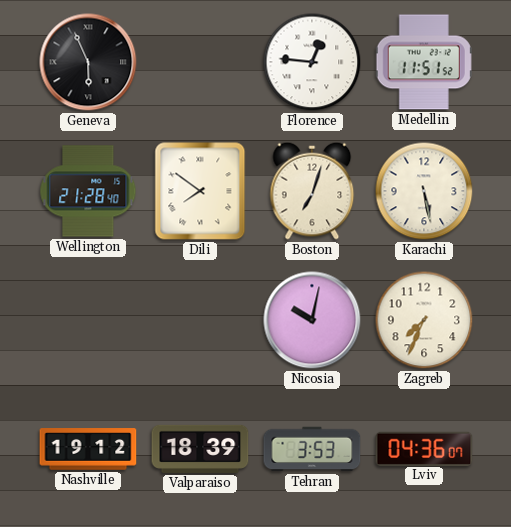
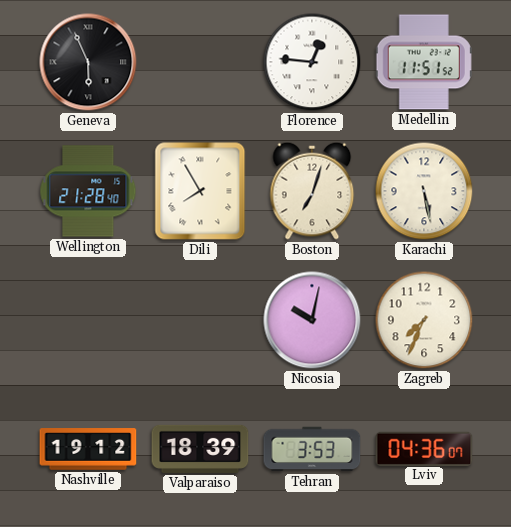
Dili: 7:51 -> 7:55 (200, 191)
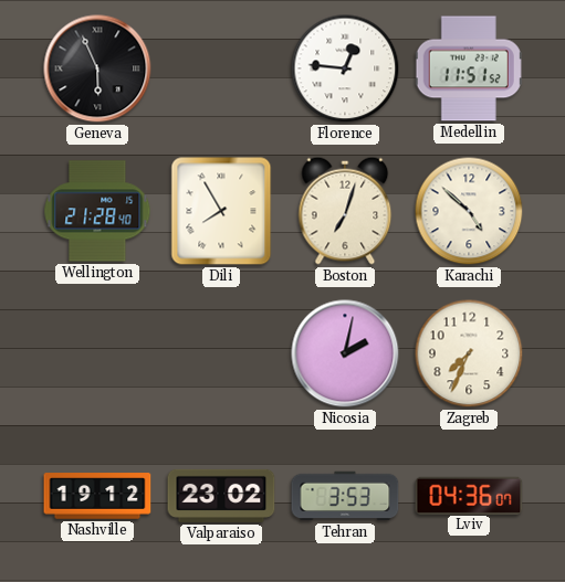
Karachi: 5:28 -> 4:52 (469, 211)
Nicosia: 10:02 -> 2:02 (345, 353)
Valparaiso: 18:39 -> 23:02 (221, 496)
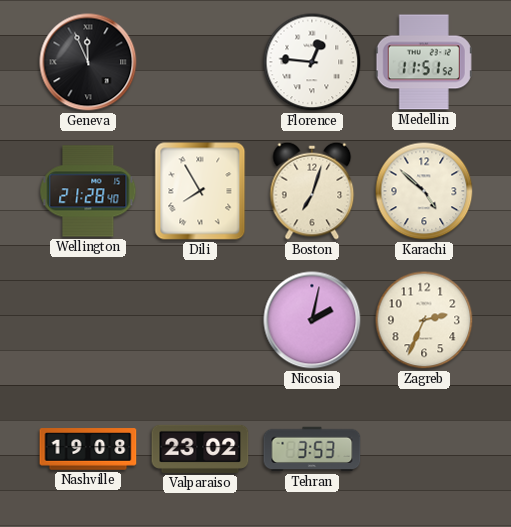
Geneva: 5:56 -> 11:56 (88, 62)
Zagreb: 7:34 -> 2:34 (424, 320)
Nashville: 19:12 -> 19:08 (88, 449)
Lviv: 04:36 -> none (469, 495)
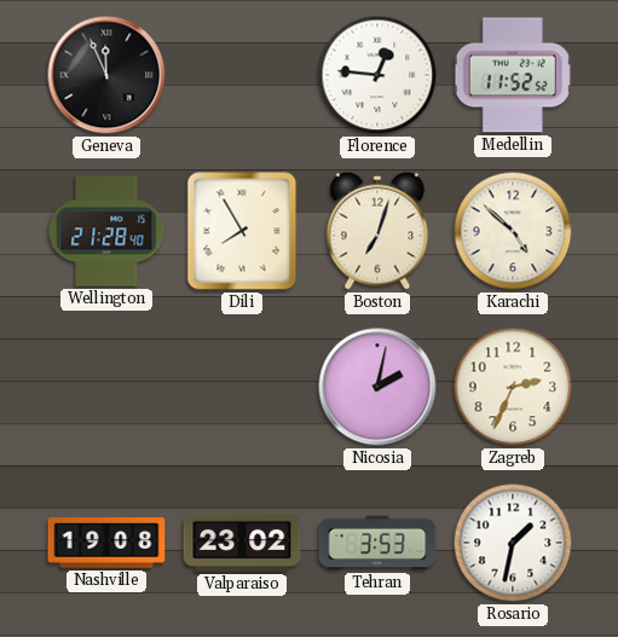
Medellin: 11:51 -> 11:52 (513, 75)
Rosario: none -> 1:32 (513, 543)
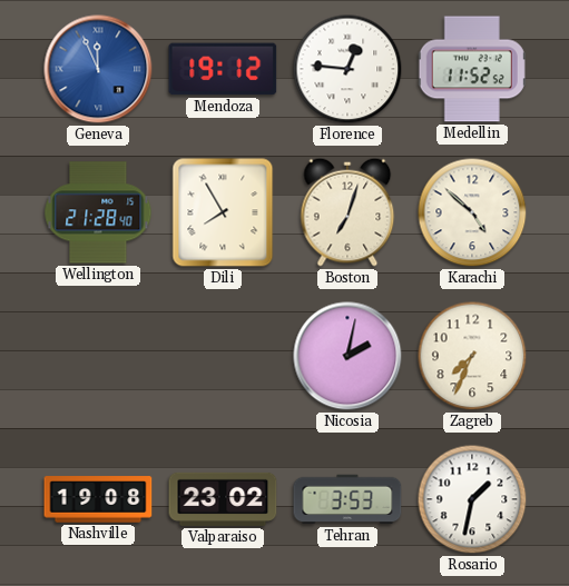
Geneva dial: black -> blue (98, 69)
Mendoza: none -> 19:12 (223, 69)
Zagreb: 2:34 -> 7:34 (472, 356)
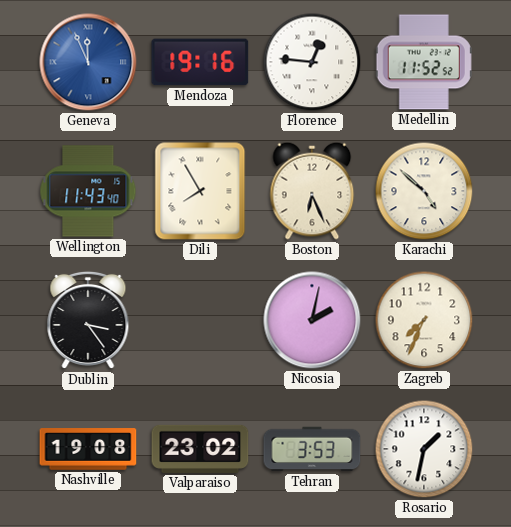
Mendoza: 19:12 -> 19:16 (200, 62)
Wellington: 21:28 -> 11:43 (88, 191)
Boston: 7:03 -> 6:26 (312, 191)
Dublin: none -> 3:24 (88, 320)
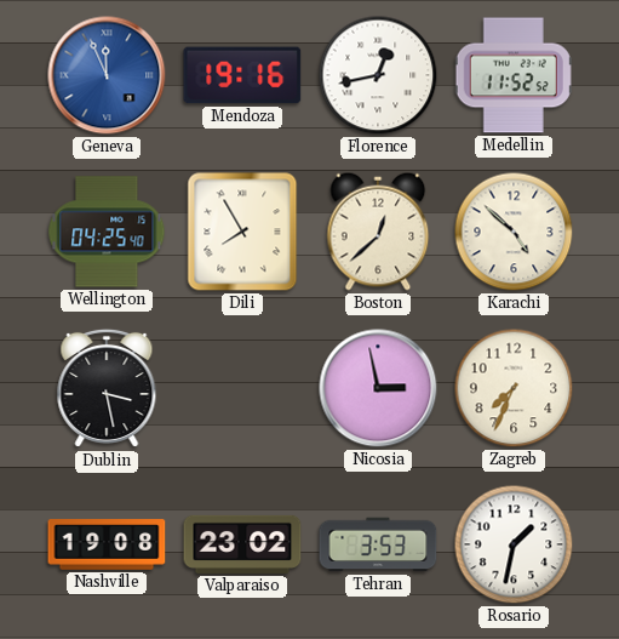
Florence: 12:46 -> 12:43 (378, 75)
Wellington: 11:43 -> 04:25 (107, 232)
Boston: 6:26 -> 12:38 (378, 232)
Dublin: 3:24 -> 3:28 (107, 388)
Nicosia: 2:02 -> 2:58 (378, 388)
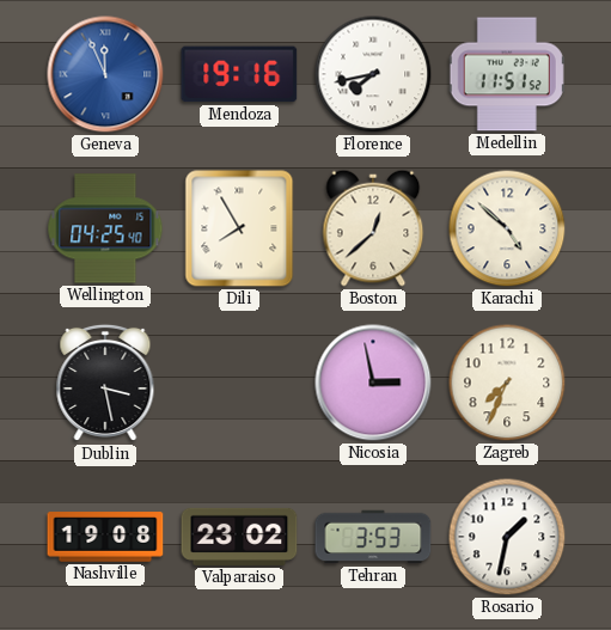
Florence: 12:43 -> 7:43 (373, 74)
Medellin: 11:52 -> 11:51 (507, 74)
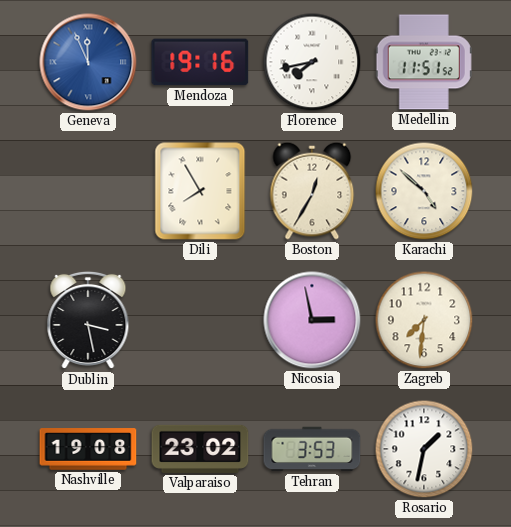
Wellington: 04:25 -> none (105, 228)
Boston: 12:38 -> 12:35 (312, 191)
Zagreb: 7:34 -> 7:31 (424, 320)
